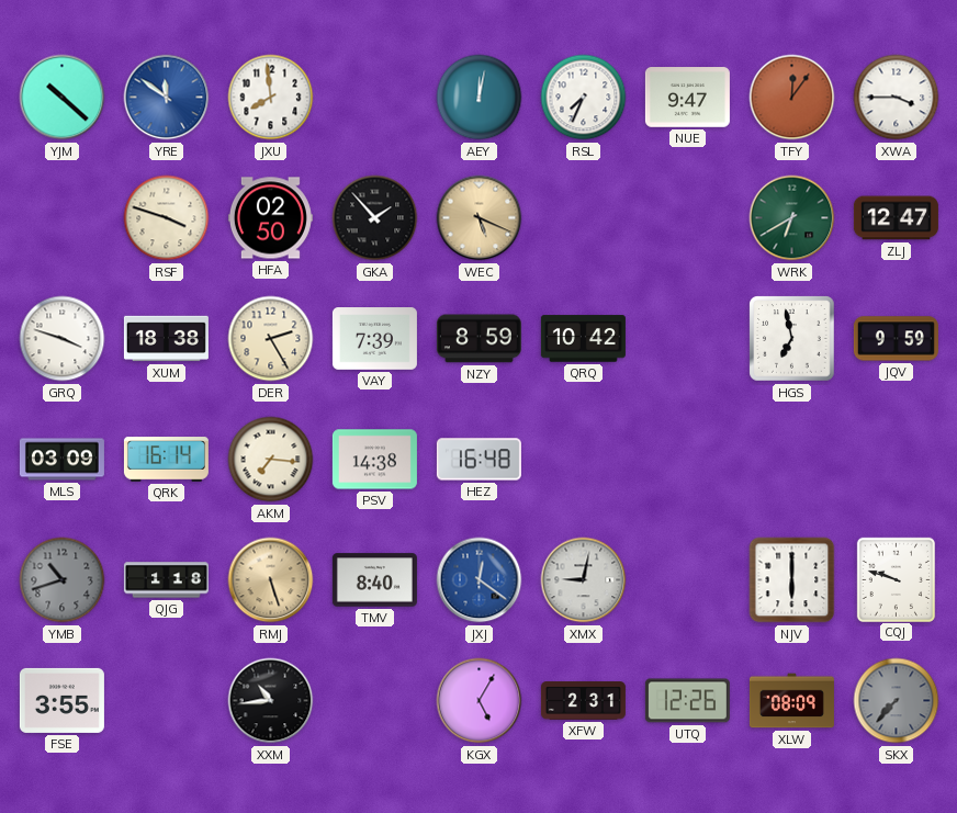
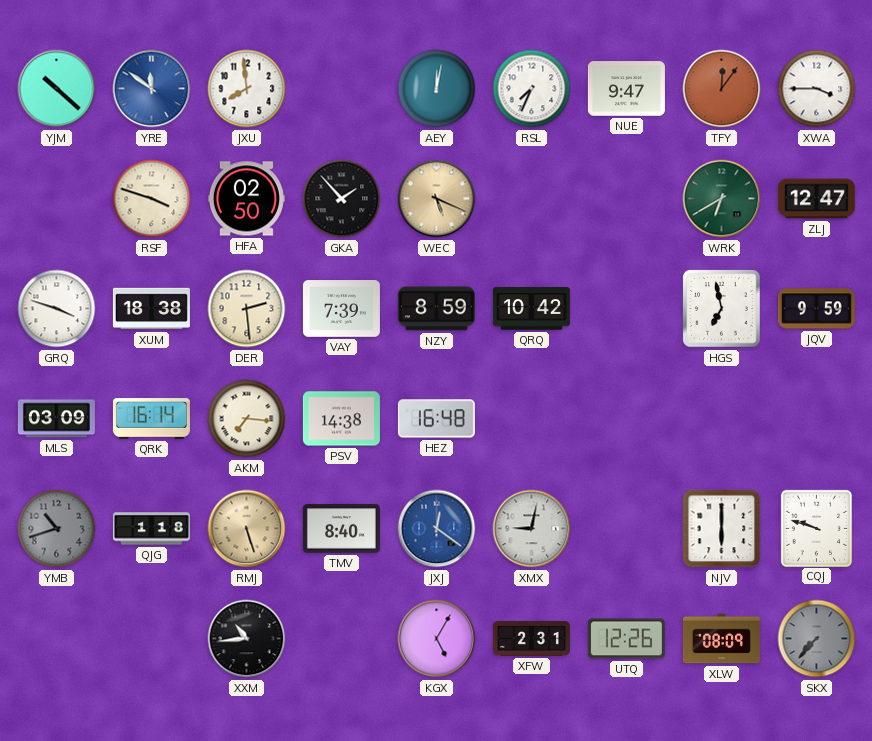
DER: 2:25 -> 2:29 (247, 309)
FSE: 3:55 -> none (61, 700)
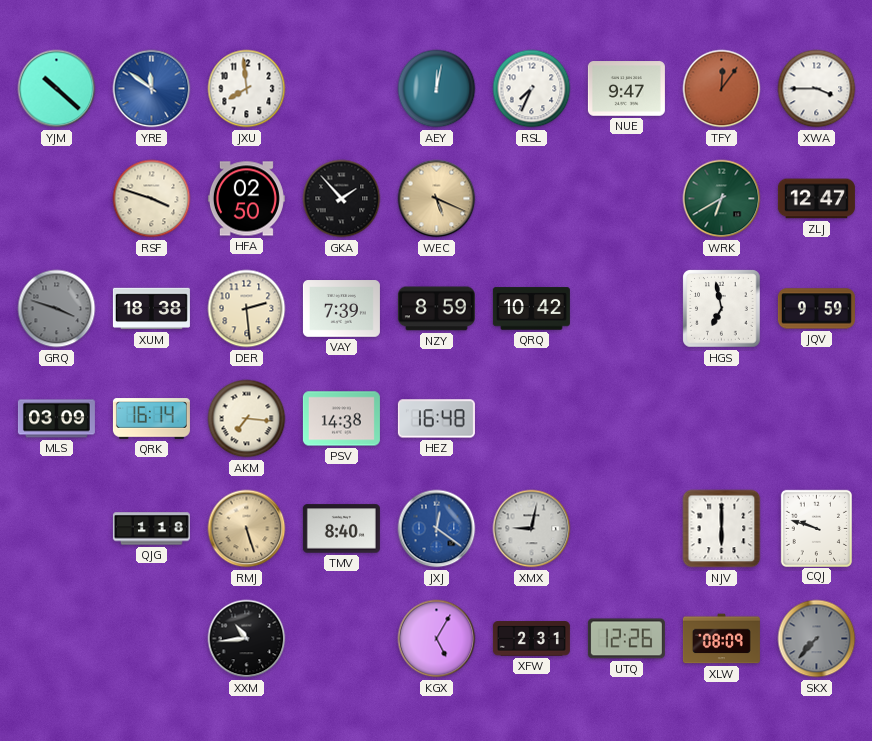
GRQ dial: white -> grey (57, 309)
YMB: 10:42 -> none (57, 529)
